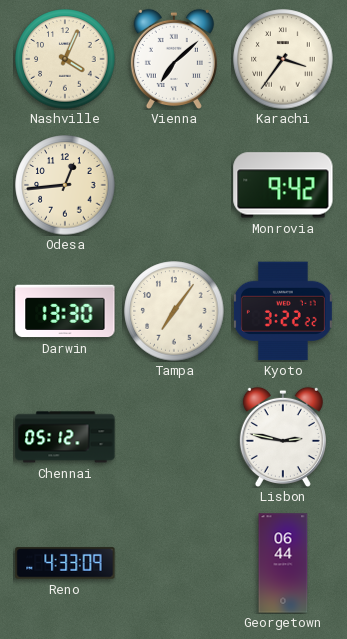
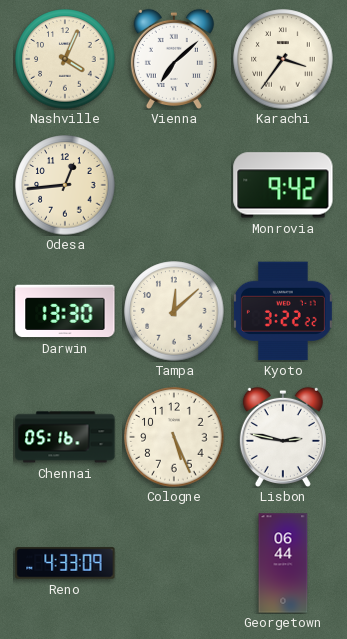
Tampa: 7:06 -> 12:08 (174, 311)
Chennai: 05:12 -> 05:16 (65, 437)
Cologne: none -> 5:26 (174, 437)
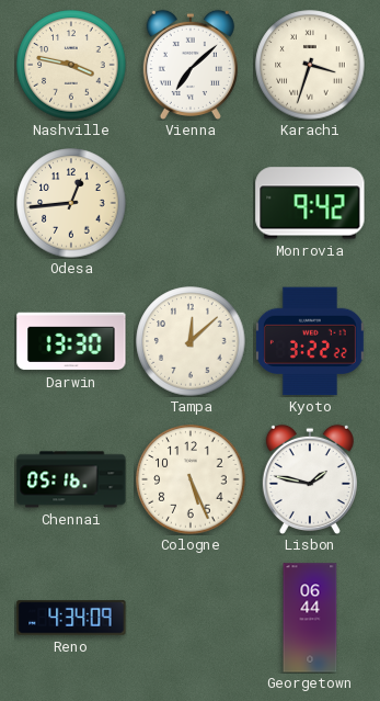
Nashville: 4:04 -> 3:47 (71, 65)
Karachi: 3:36 -> 3:33 (310, 65)
Lisbon: 2:47 -> 1:47 (310, 478)
Reno: 4:33 -> 4:34 (71, 618)
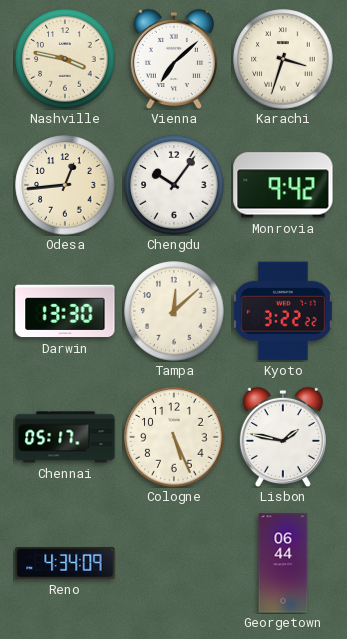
Chengdu: none -> 10:06 (174, 185)
Chennai: 05:16 -> 05:17 (65, 437)
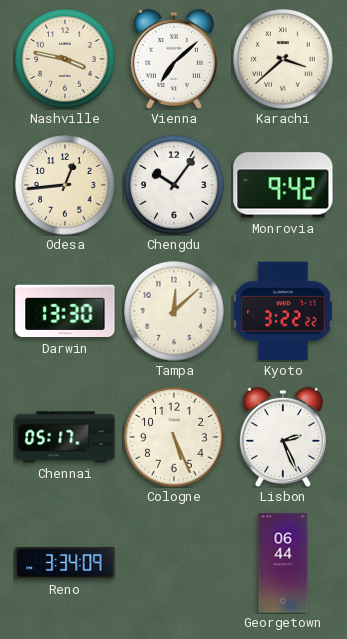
Karachi: 3:33 -> 3:38 (283, 59)
Lisbon: 1:47 -> 2:26 (283, 436)
Reno: 4:34 -> 3:34 (65, 563)
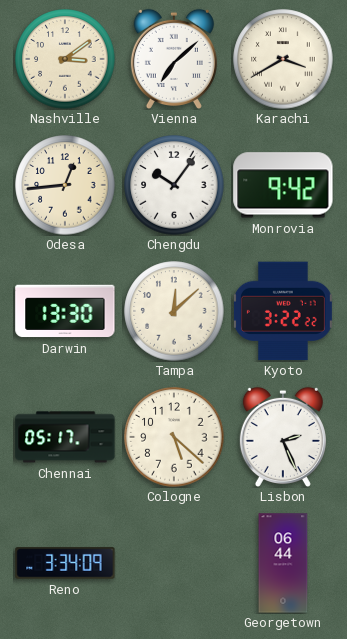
Nashville: 3:47 -> 3:09 (65, 59)
Karachi: 3:38 -> 3:40 (283, 59)
Cologne: 5:26 -> 5:22 (174, 437)
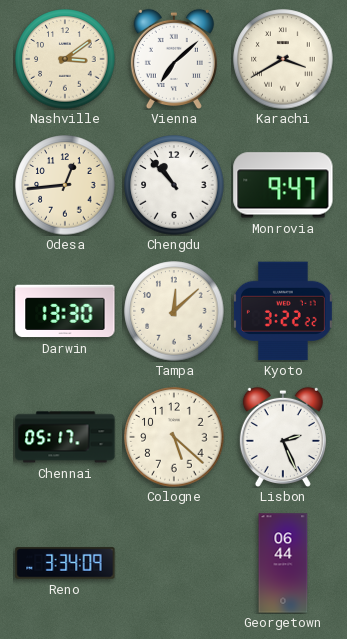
Chengdu: 10:06 -> 10:53 (174, 185)
Monrovia: 9:42 -> 9:47 (283, 185)
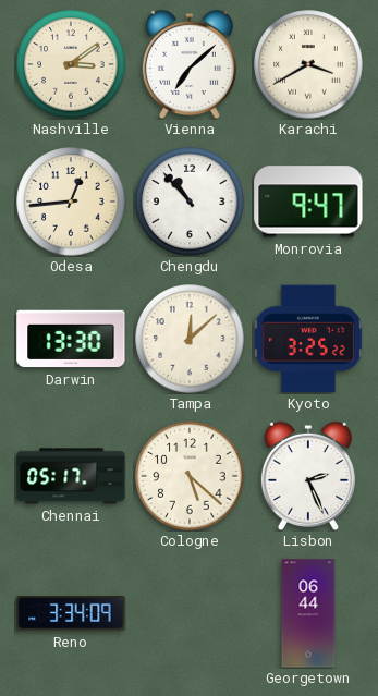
Kyoto: 3:22 -> 3:25 (308, 339)
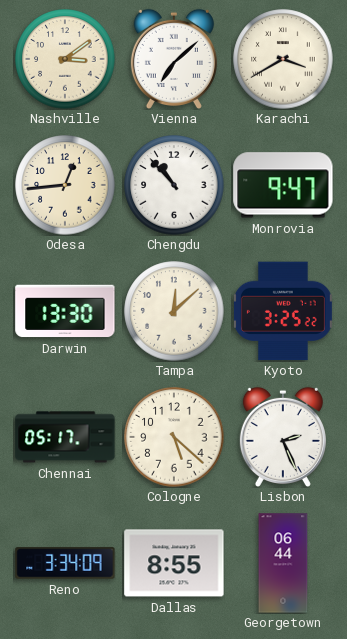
Dallas: none -> 8:55 (174, 563)
